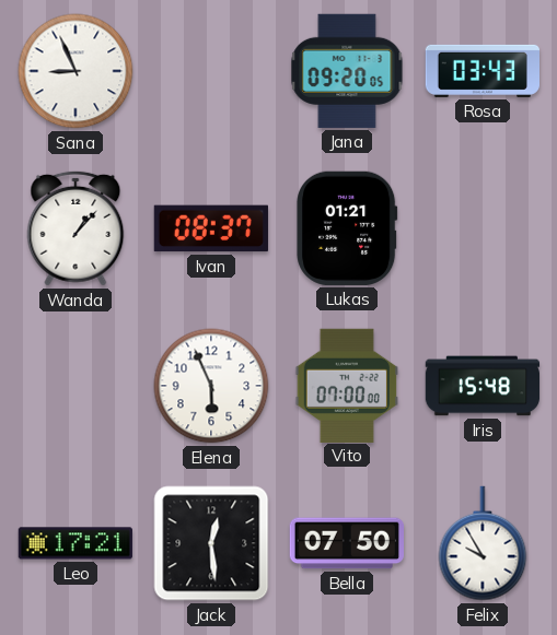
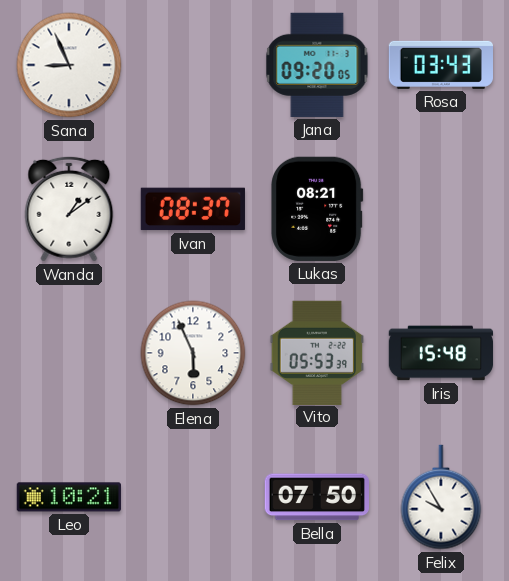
Wanda: 1:07 -> 1:09 (69, 209)
Lukas: 01:21 -> 08:21 (317, 209)
Vito: 07:00 -> 05:53 (317, 352)
Leo: 17:21 -> 10:21 (69, 497)
Jack: 12:29 -> none (211, 543)
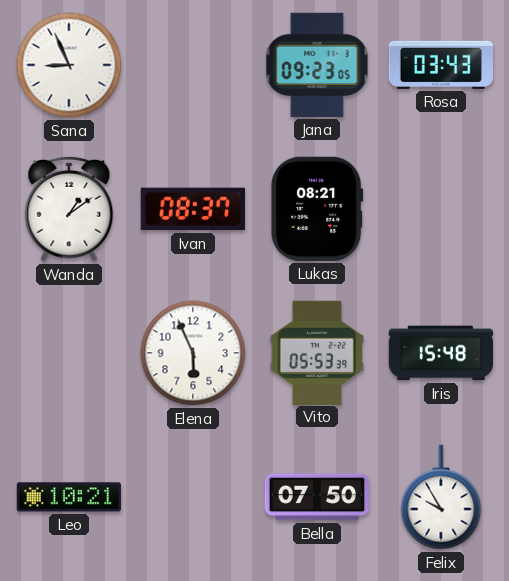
Jana: 09:20 -> 09:23 (317, 65)
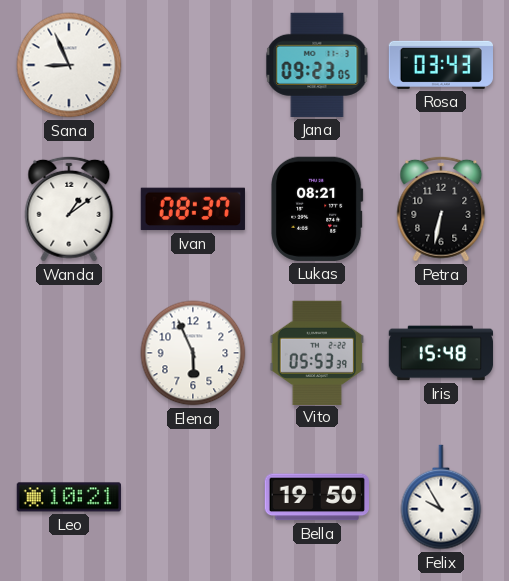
Petra: none -> 6:32 (441, 209)
Bella: 07:50 -> 19:50 (316, 497)
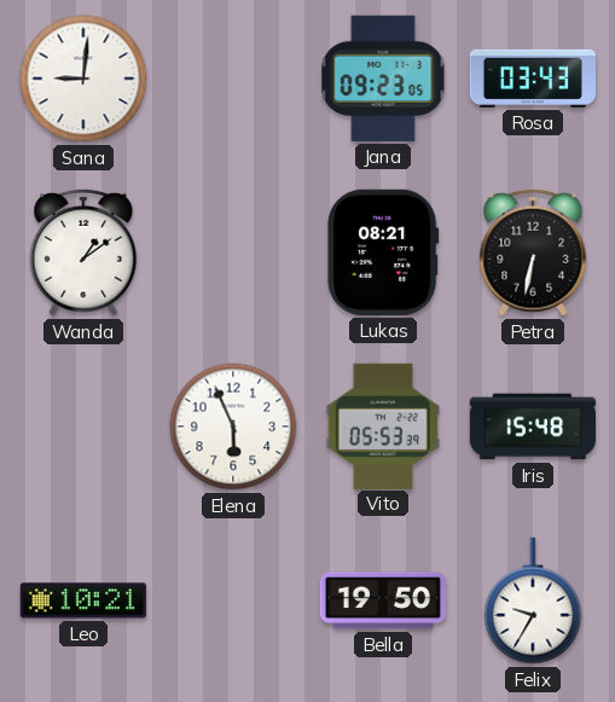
Sana: 8:56 -> 9:01 (83, 79)
Ivan: 08:37 -> none (193, 209)
Felix: 9:55 -> 9:35 (533, 601)
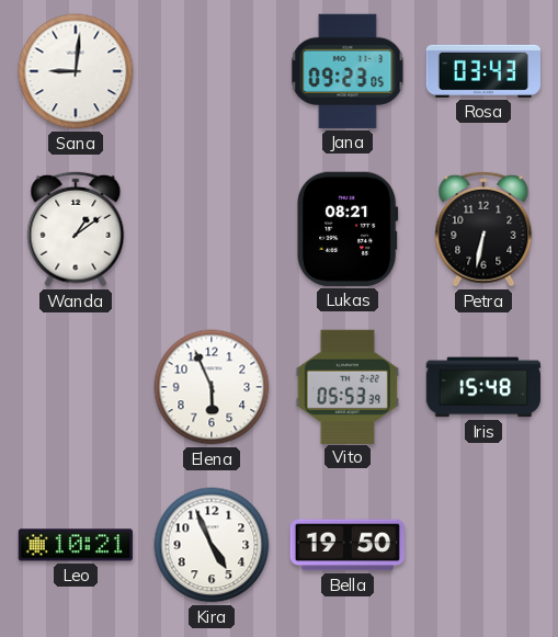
Kira: none -> 4:56 (212, 545)
Felix: 9:35 -> none (533, 601)
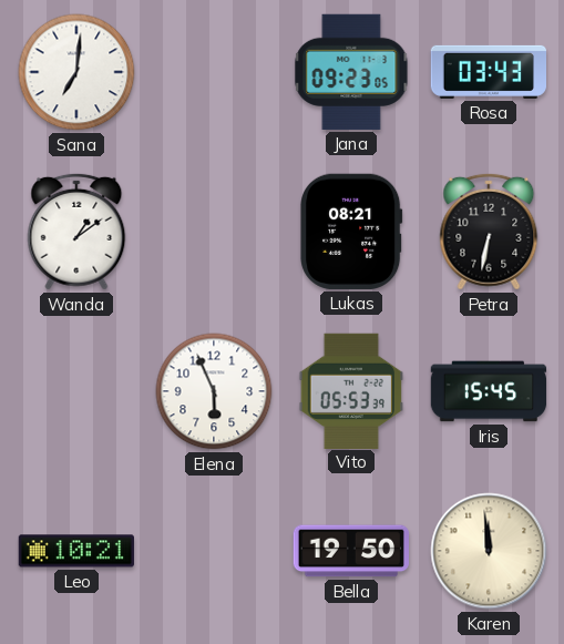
Sana: 9:01 -> 7:01 (76, 72)
Iris: 15:48 -> 15:45 (489, 391)
Kira: 4:56 -> none (212, 545)
Karen: none -> 11:59 (489, 551)
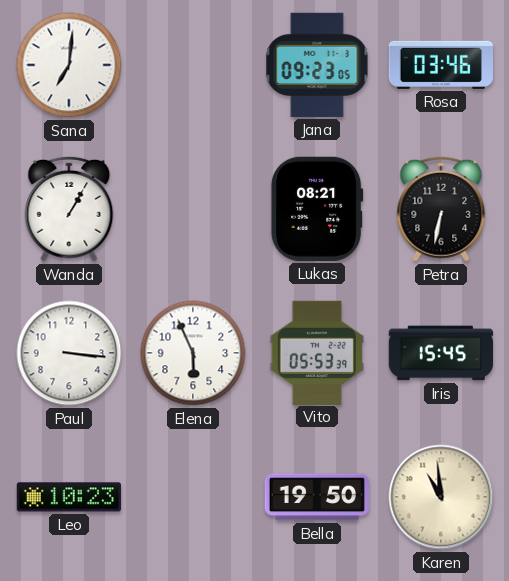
Rosa: 03:43 -> 03:46 (440, 65)
Wanda: 1:09 -> 1:05 (69, 209)
Paul: none -> 3:16 (69, 353)
Leo: 10:21 -> 10:23 (69, 497)
Karen: 11:59 -> 10:59 (441, 497)
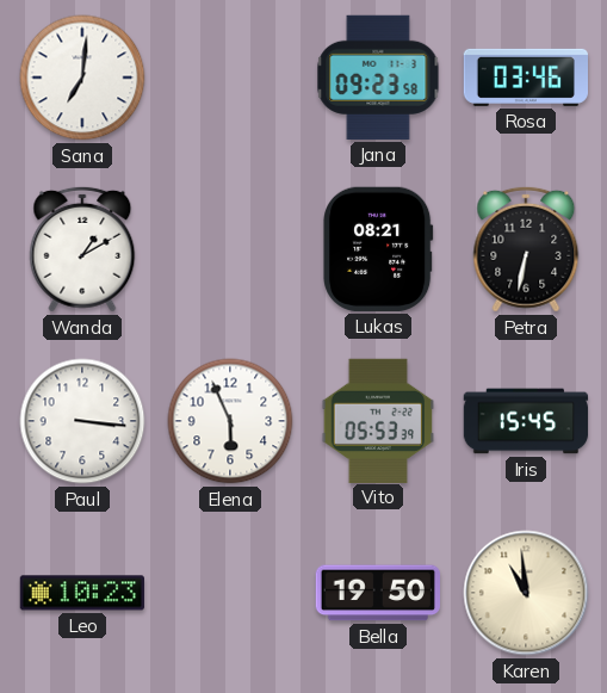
Jana: 09:23:05 -> 09:23:58 (378, 78)
Wanda: 1:05 -> 1:10 (82, 249)
